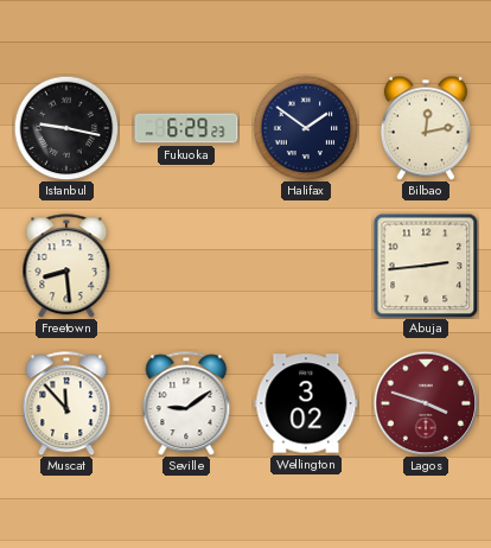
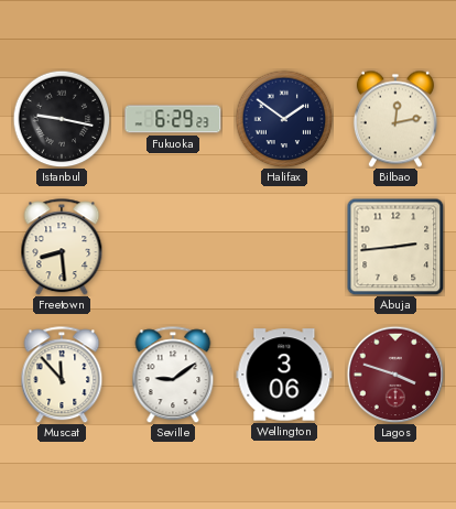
Wellington: 3:02 -> 3:06 (284, 375)
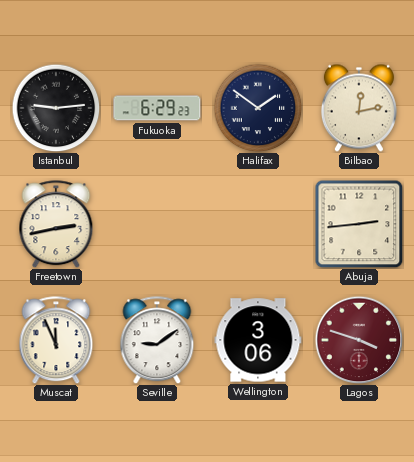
Istanbul: 9:17 -> 9:14 (56, 108)
Freetown: 8:29 -> 2:43 (56, 224)
Muscat: 11:53 -> 11:56 (56, 340)
